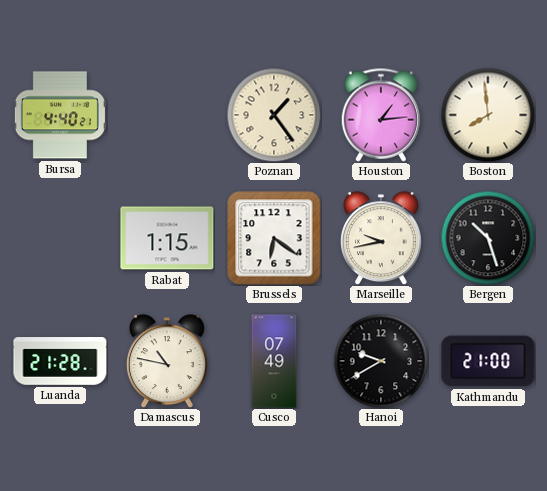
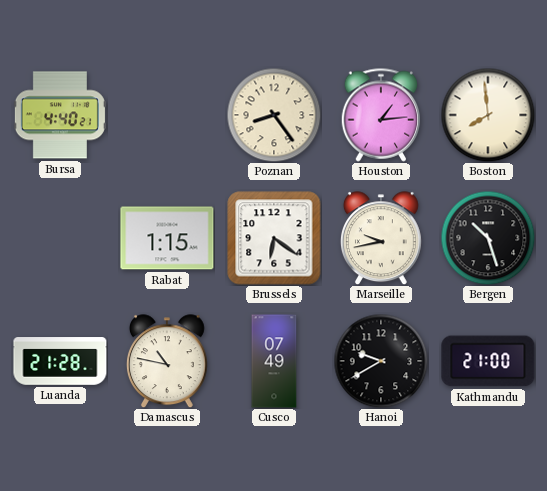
Poznan: 1:24 -> 8:24 (274, 115)
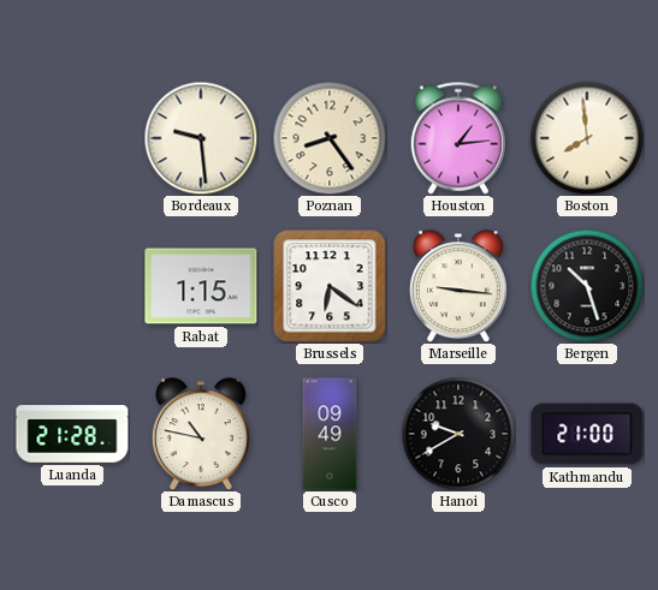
Bursa: 4:40 -> none (60, 115)
Bordeaux: none -> 9:29 (201, 138)
Marseille: 9:43 -> 9:16 (458, 286)
Cusco: 07:49 -> 09:49 (330, 434)
